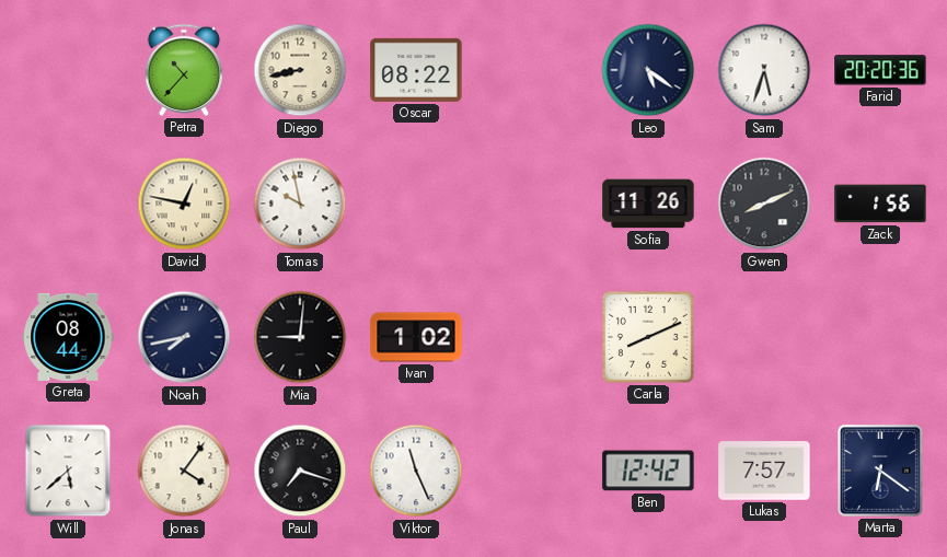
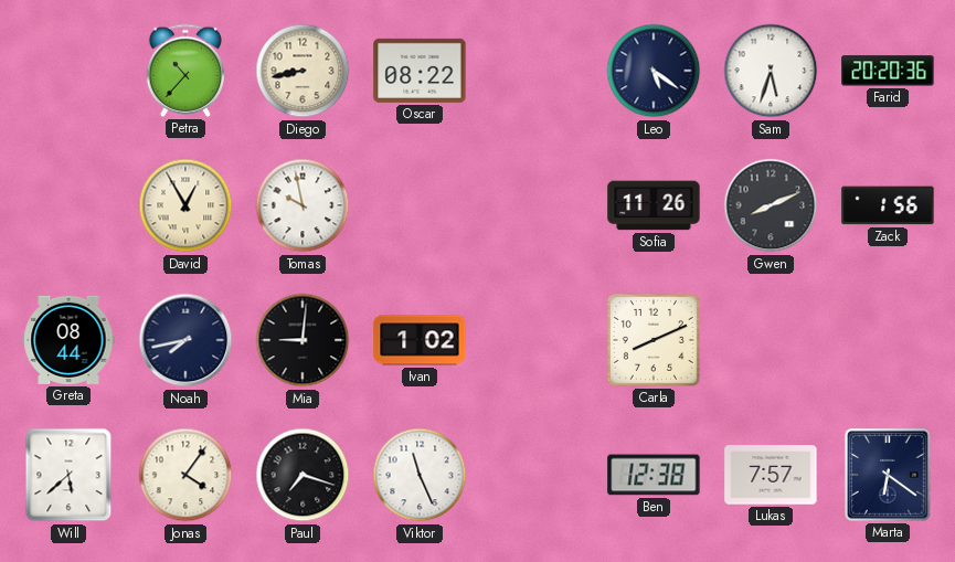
David: 12:47 -> 12:55 (185, 205)
Ben: 12:42 -> 12:38 (654, 475)
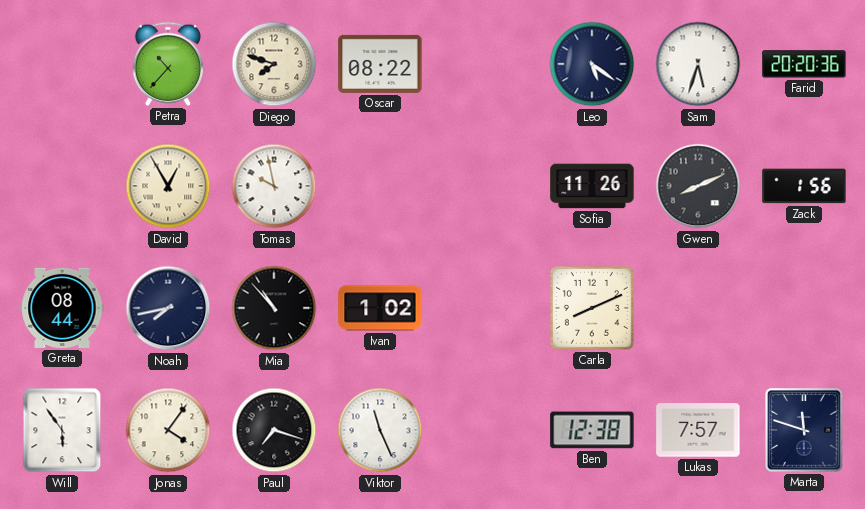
Diego: 8:43 -> 7:48 (274, 64)
Mia: 9:01 -> 10:53 (274, 308)
Will: 5:38 -> 5:54 (62, 430)
Marta: 6:21 -> 11:48 (804, 430)
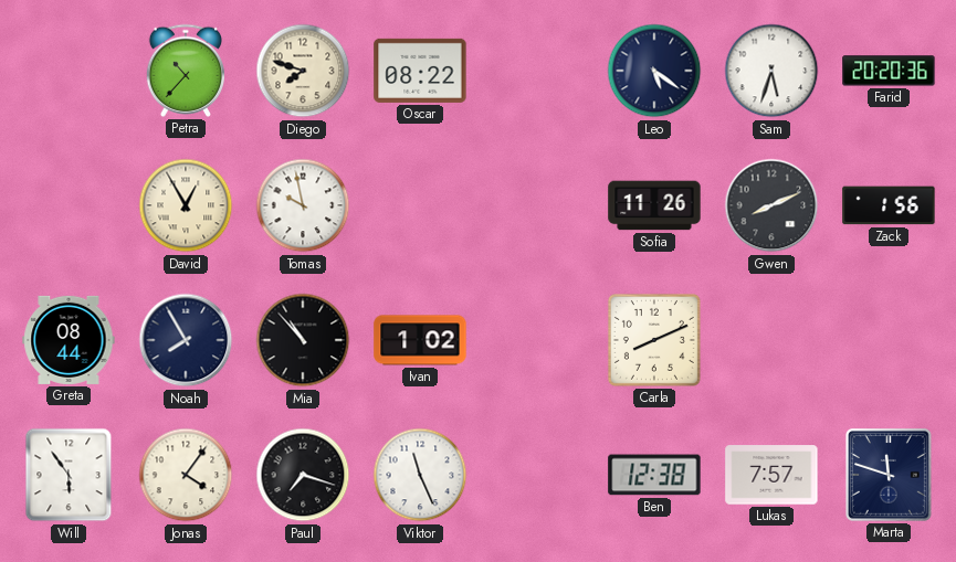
Noah: 7:43 -> 7:55 (186, 340)
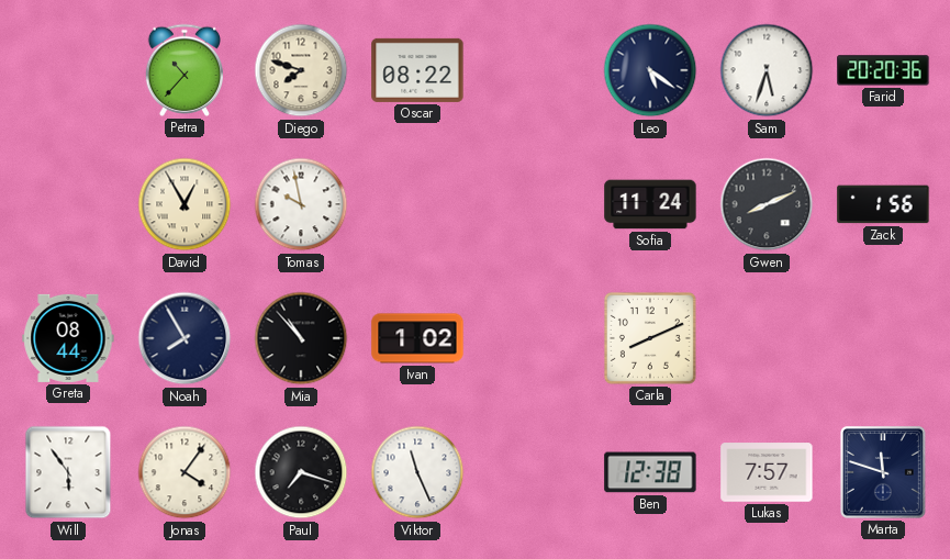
Sofia: 11:26 -> 11:24 (650, 204)
